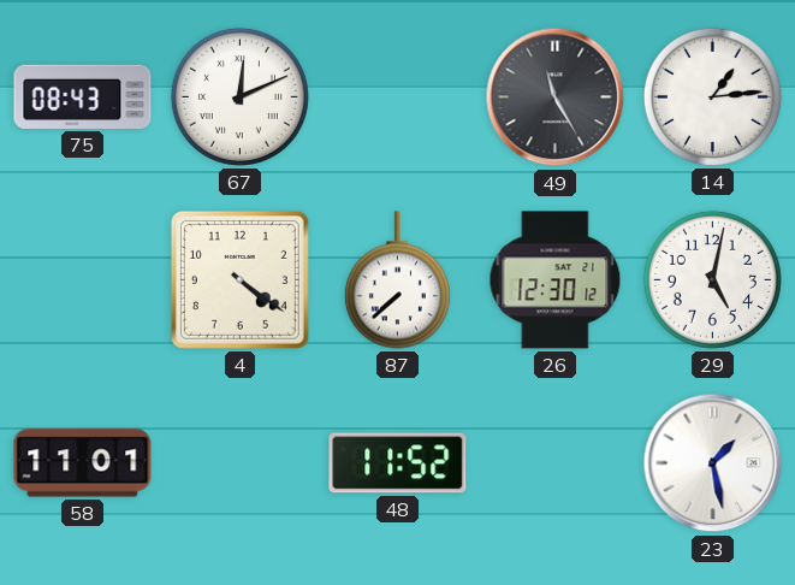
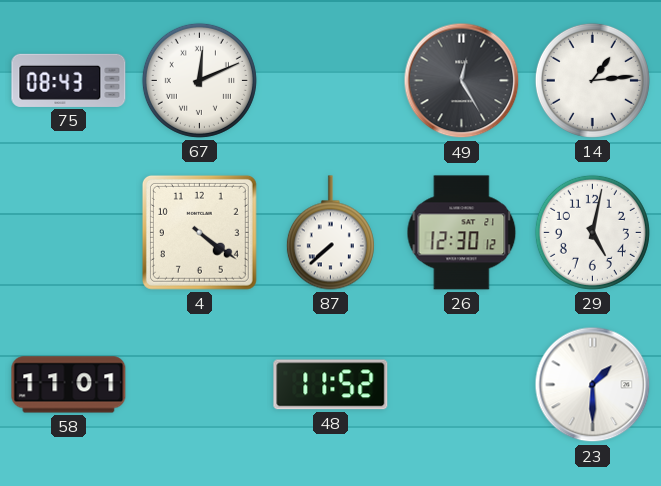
49: 11:25 -> 12:25 (462, 81)
23: 1:28 -> 1:30 (593, 385)
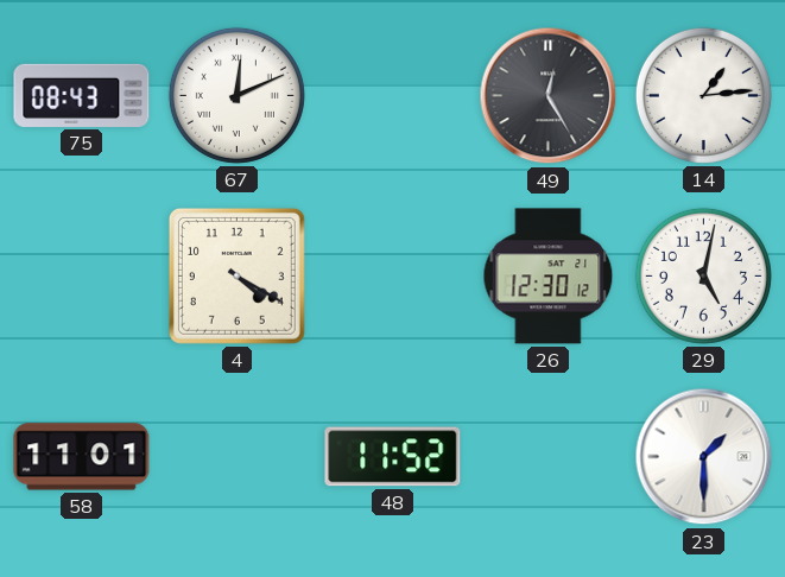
4: 4:21 -> 4:20 (236, 275)
87: 7:38 -> none (330, 233)
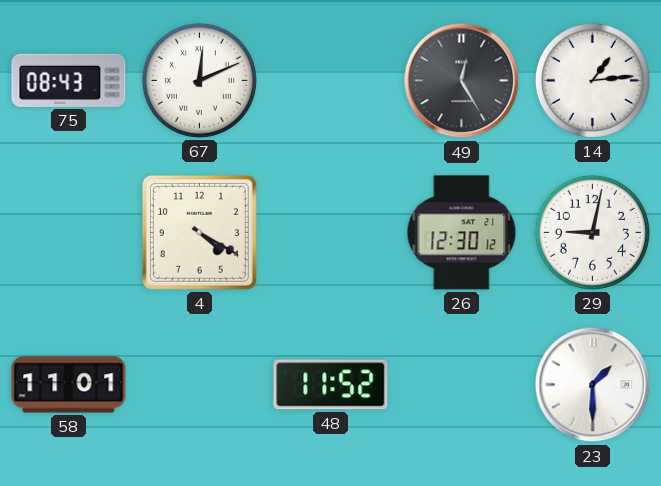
29: 5:02 -> 9:02 (592, 232)
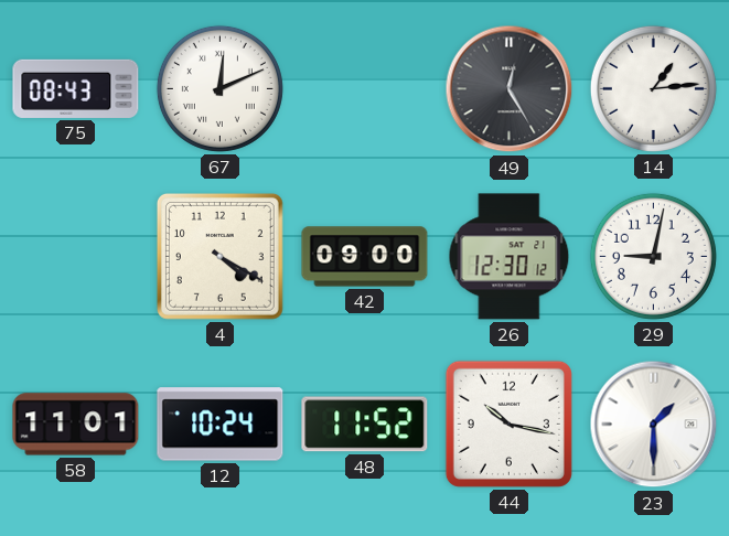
42: none -> 09:00 (365, 257)
12: none -> 10:24 (221, 425)
44: none -> 10:17 (508, 424)
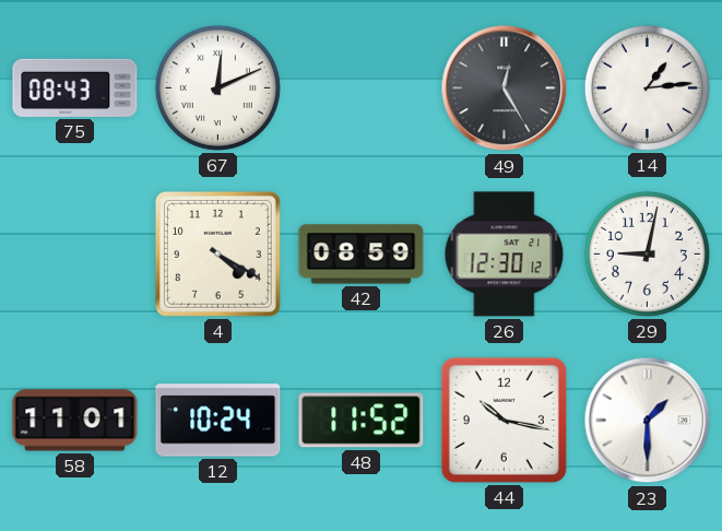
42: 09:00 -> 08:59 (362, 255)
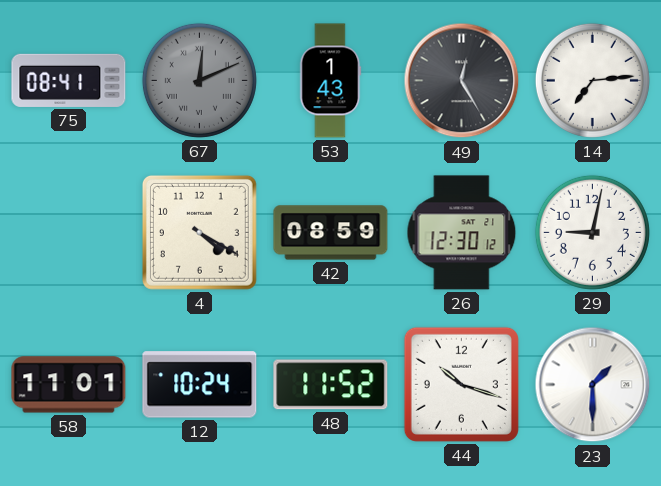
75: 08:43 -> 08:41 (69, 80)
67 dial: white -> grey (199, 80)
53: none -> 1:43 (331, 81)
14: 1:14 -> 7:14 (592, 80)
44: 10:17 -> 10:18 (461, 384)
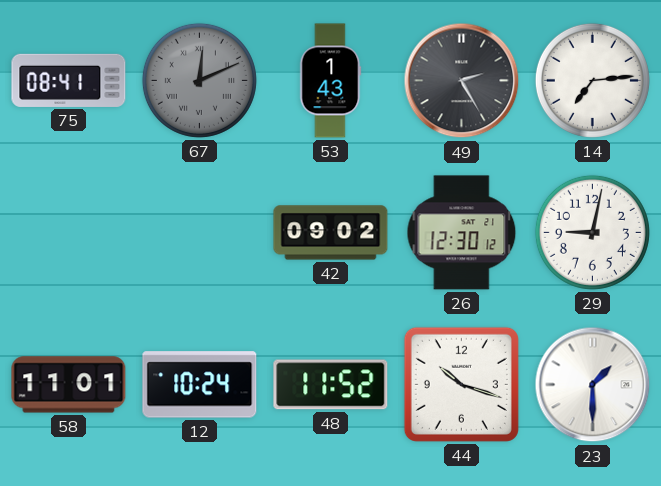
49: 12:25 -> 2:25 (462, 81)
4: 4:20 -> none (199, 232)
42: 08:59 -> 09:02 (331, 233)
